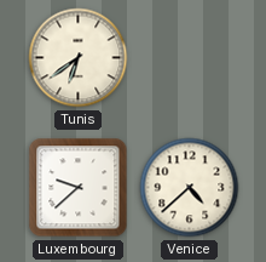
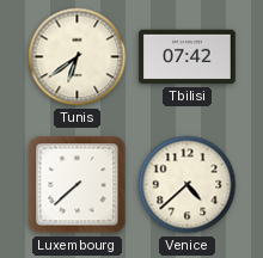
Tbilisi: none -> 07:42 (188, 57)
Luxembourg: 9:38 -> 7:38 (78, 185)
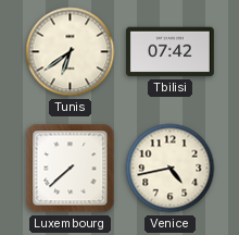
Venice: 4:38 -> 4:43 (171, 169)
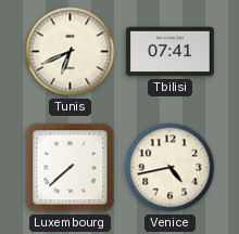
Tunis: 6:39 -> 6:41 (71, 52)
Tbilisi: 07:42 -> 07:41 (171, 52)
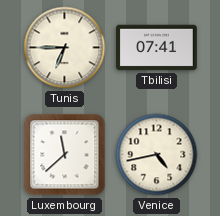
Tunis: 6:41 -> 6:45 (65, 48)
Luxembourg: 7:38 -> 11:38 (65, 155)
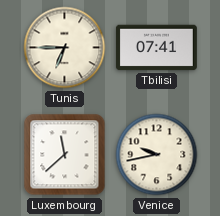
Venice: 4:43 -> 9:43 (157, 155)
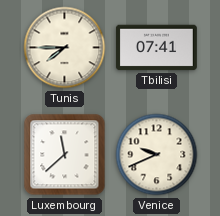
Tunis: 6:45 -> 7:45 (65, 48)
Venice: 9:43 -> 9:41 (157, 155)
